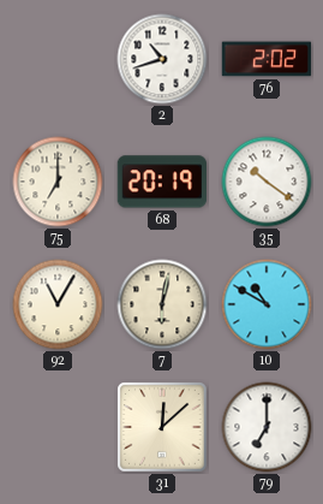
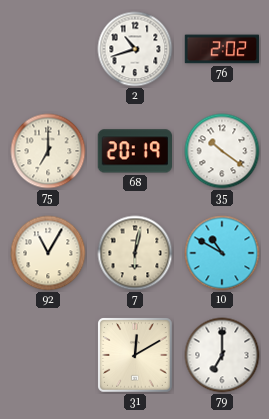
31: 12:08 -> 12:10 (135, 355)
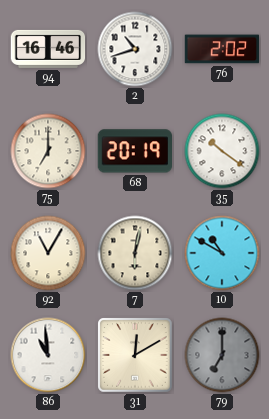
94: none -> 16:46 (48, 49)
86: none -> 10:59 (48, 355)
79 dial: white -> grey (222, 355)
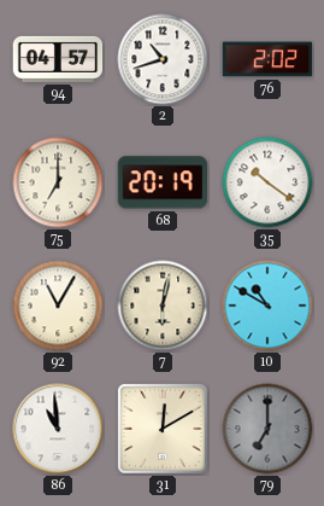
94: 16:46 -> 04:57 (58, 59)
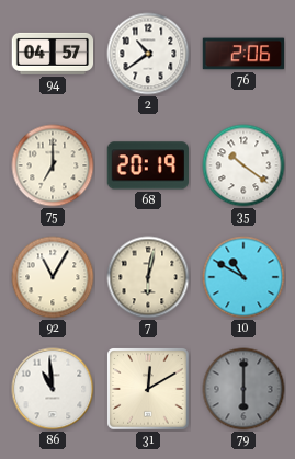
2: 10:42 -> 10:39 (148, 54)
76: 2:02 -> 2:06 (243, 54)
79: 7:00 -> 6:00 (243, 389)
